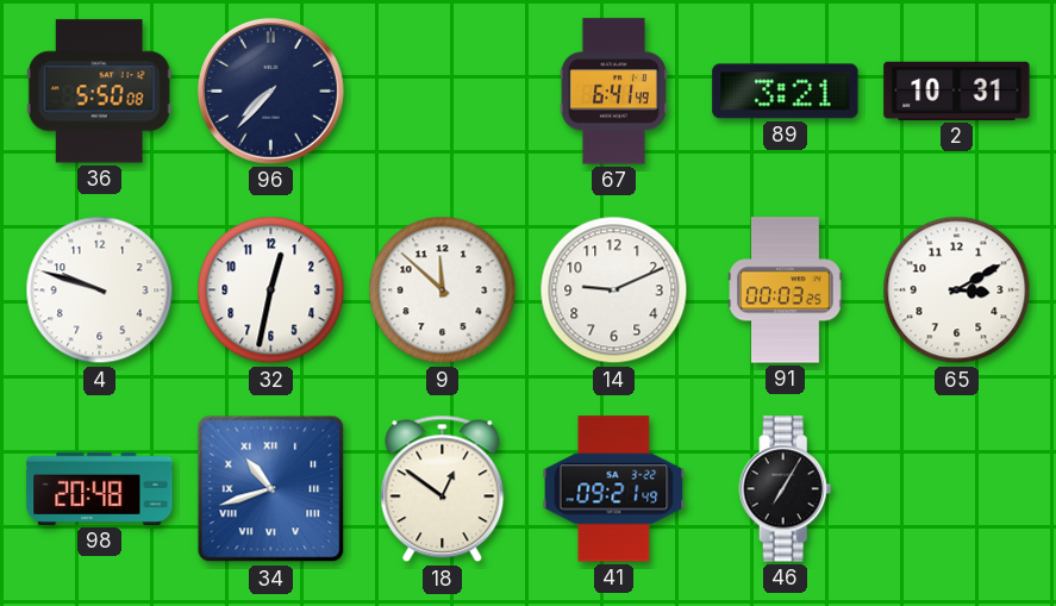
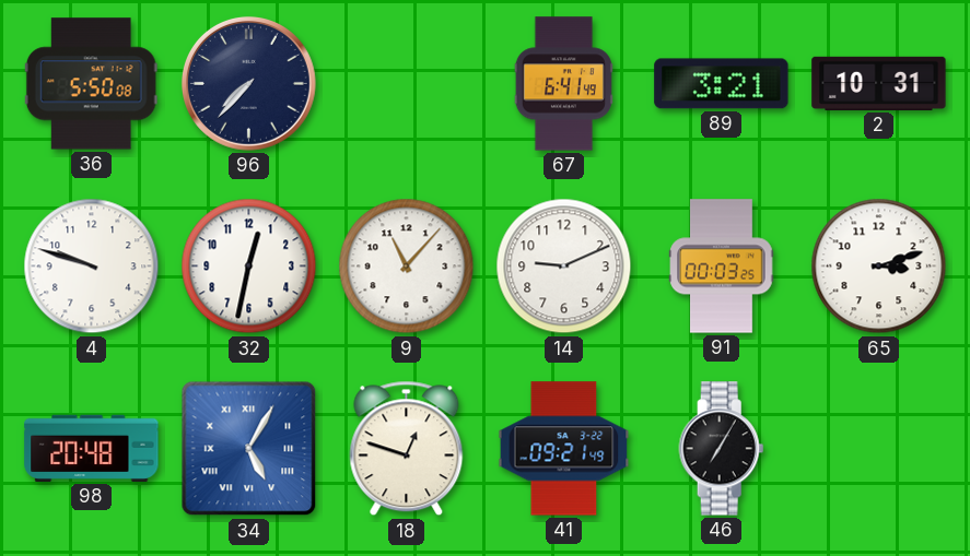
9: 11:52 -> 11:07 (407, 267)
65: 3:10 -> 3:12 (879, 267)
34: 10:42 -> 5:05 (249, 449)
18: 12:51 -> 12:48 (407, 449)
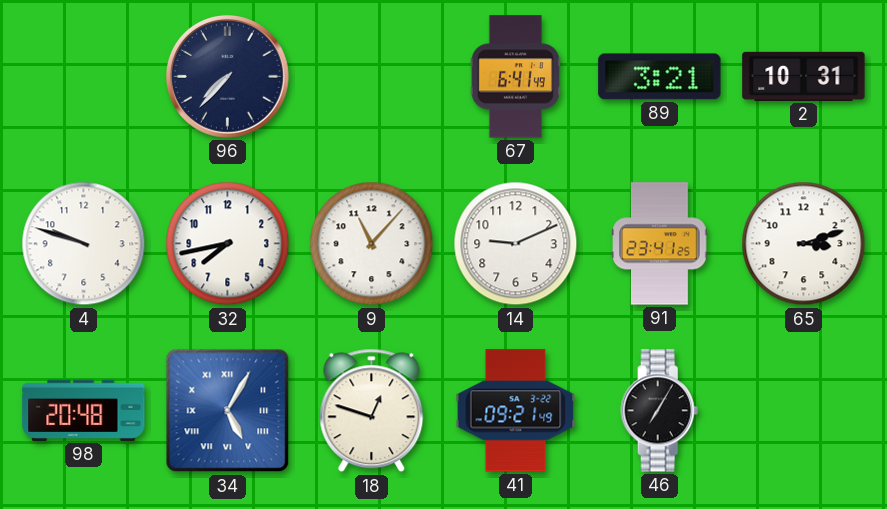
36: 5:50 -> none (91, 84)
32: 12:32 -> 7:43 (228, 244)
91: 00:03 -> 23:41 (660, 244)
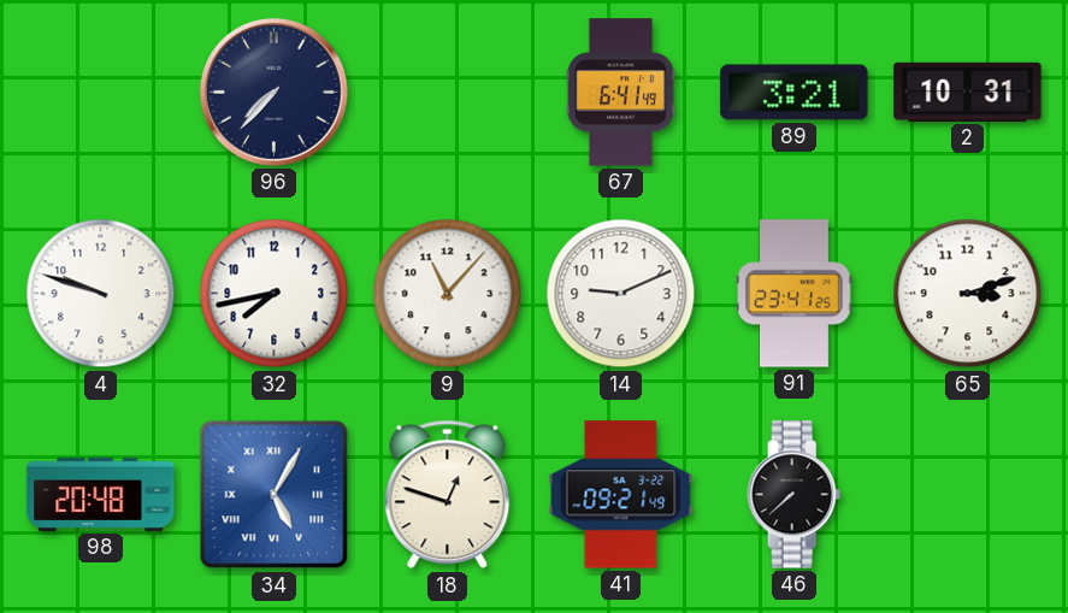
46: 7:05 -> 7:38 (795, 495)
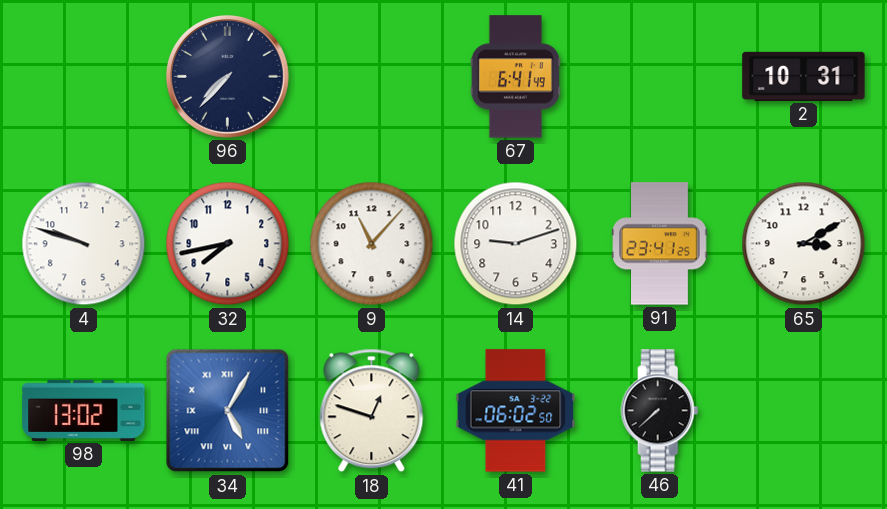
89: 3:21 -> none (795, 93)
14: 9:11 -> 9:12 (516, 244)
65: 3:12 -> 3:10 (804, 244)
98: 20:48 -> 13:02 (84, 410)
41: 09:21 -> 06:02 (516, 411)
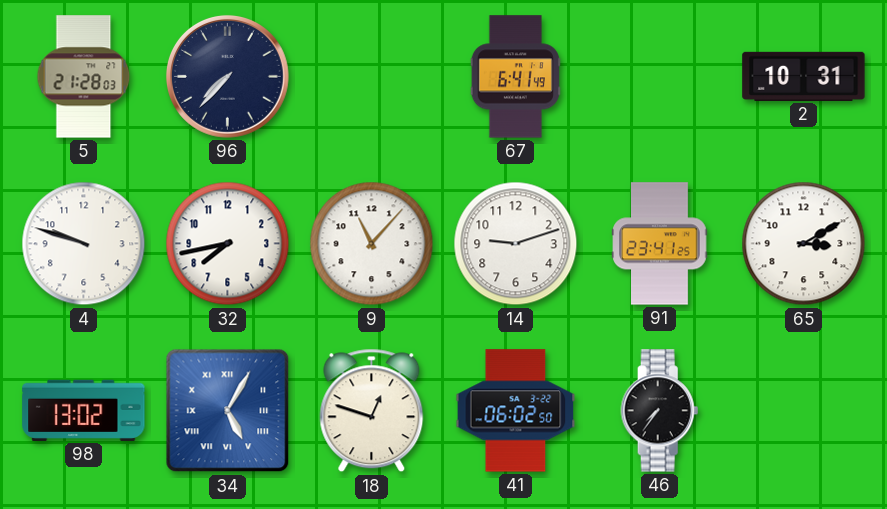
5: none -> 21:28 (84, 77)
46: 7:38 -> 7:36 (660, 411)
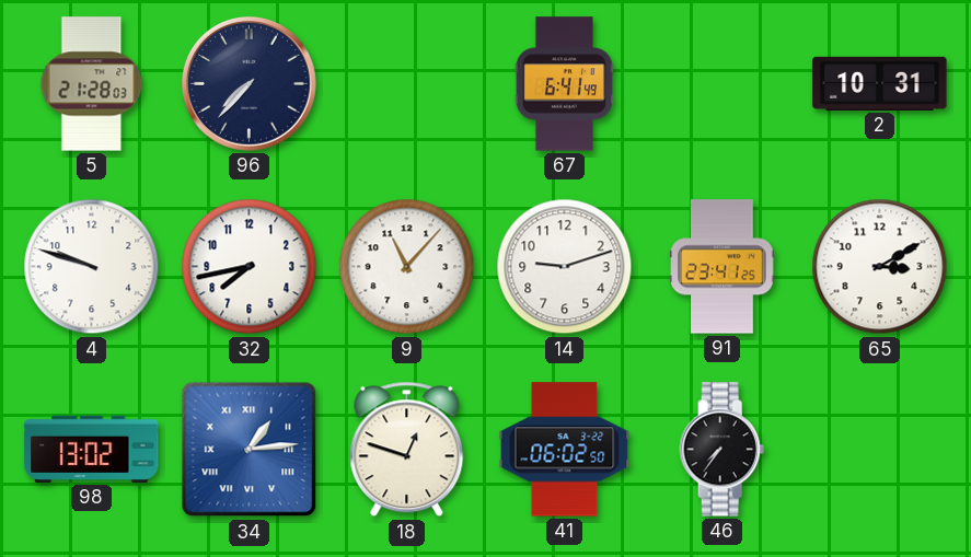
34: 5:05 -> 1:14 (250, 450)
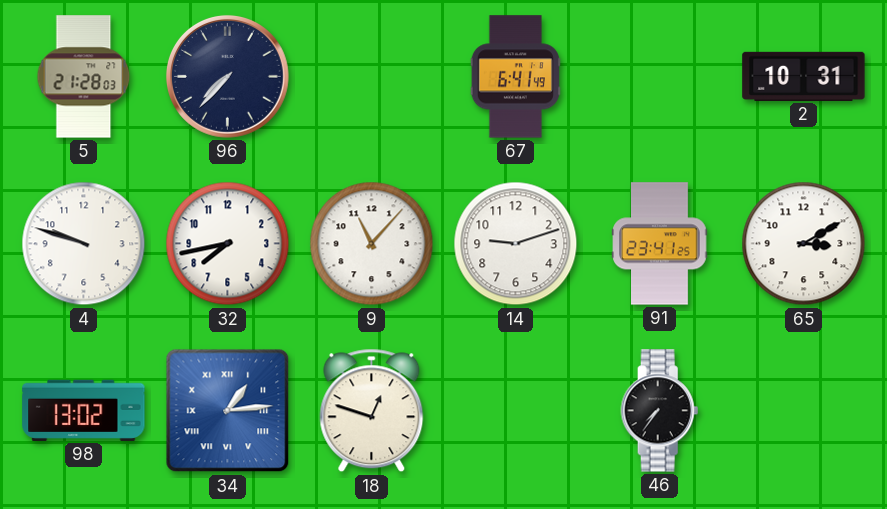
41: 06:02 -> none (565, 450)
